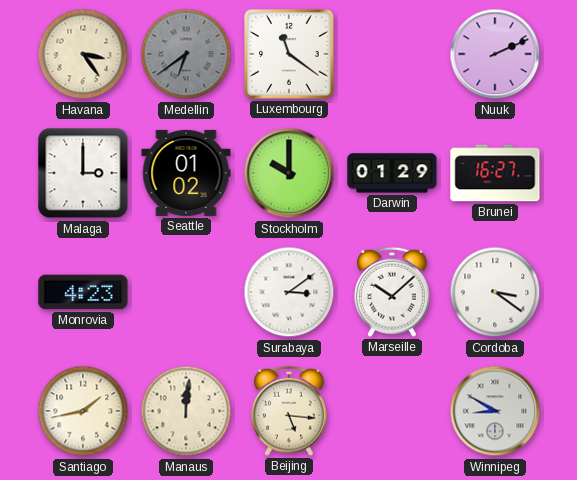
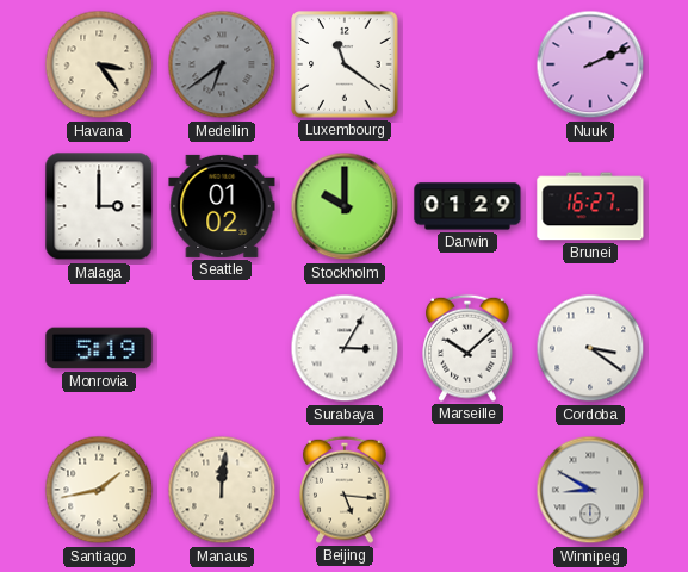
Monrovia: 4:23 -> 5:19 (99, 348)
Surabaya: 3:09 -> 3:05 (345, 348)
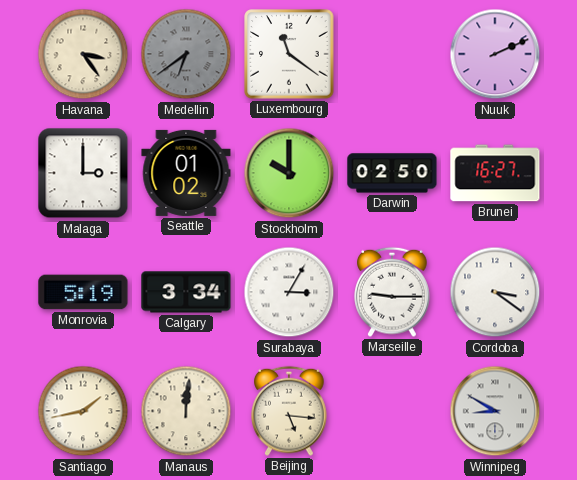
Darwin: 01:29 -> 02:50 (392, 173)
Calgary: none -> 3:34 (186, 292)
Marseille: 10:08 -> 9:15 (392, 292)
